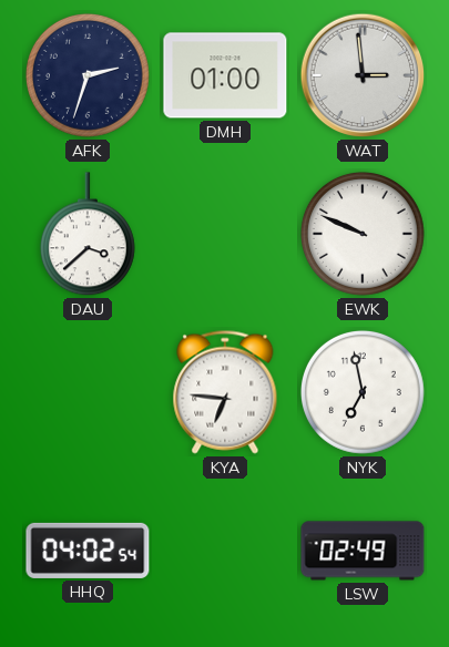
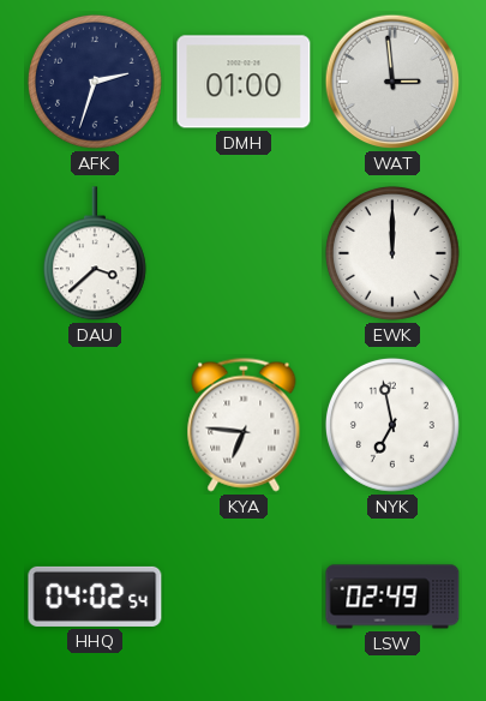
EWK: 9:49 -> 12:00 (392, 253)
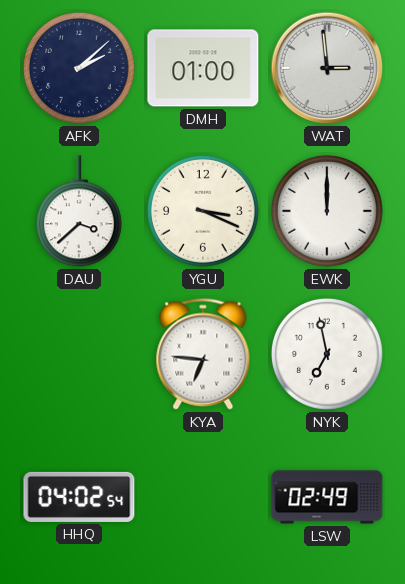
AFK: 2:33 -> 2:08 (79, 68)
YGU: none -> 3:19 (203, 211)
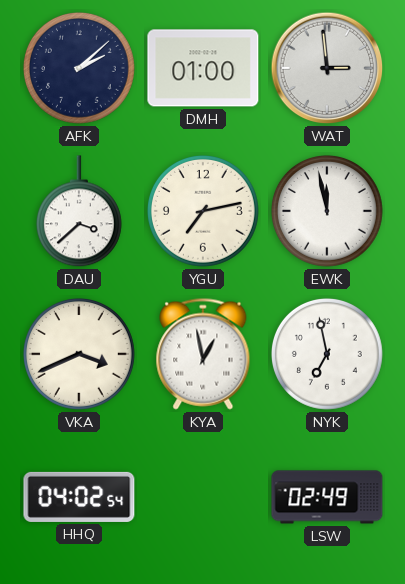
YGU: 3:19 -> 7:13 (203, 211)
EWK: 12:00 -> 11:58 (327, 211)
VKA: none -> 3:41 (79, 354)
KYA: 6:46 -> 12:58 (203, 354)
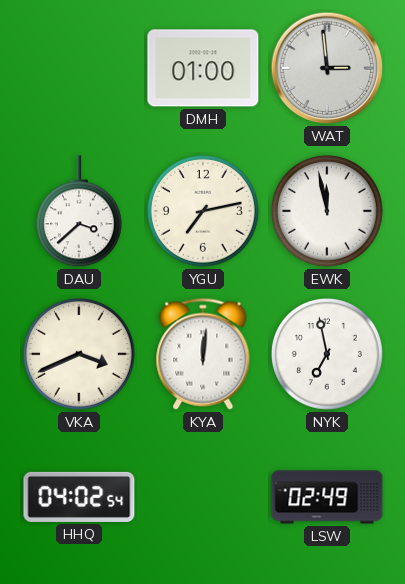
AFK: 2:08 -> none (79, 68)
KYA: 12:58 -> 12:01 (203, 354)
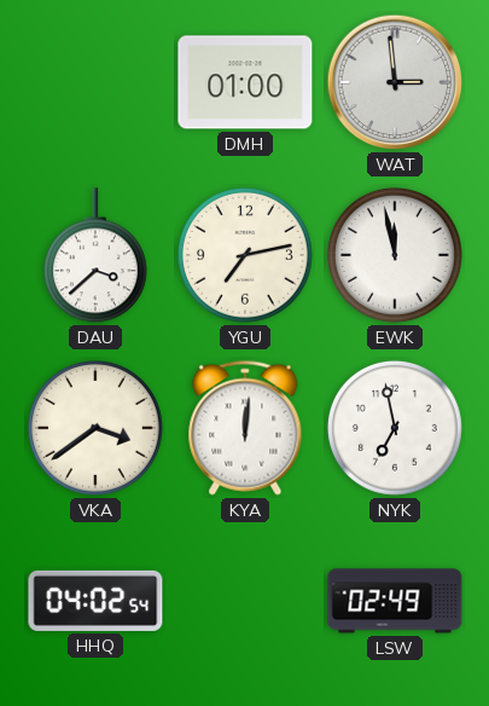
VKA: 3:41 -> 3:39 (95, 428)
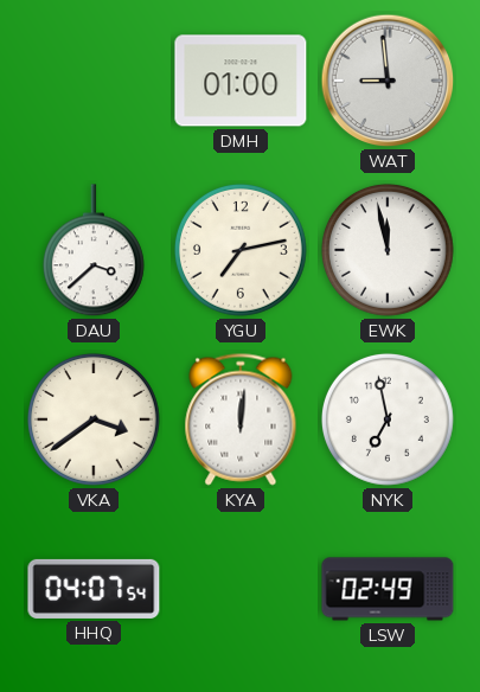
WAT: 2:59 -> 8:59 (388, 81)
HHQ: 04:02 -> 04:07 (94, 589)
